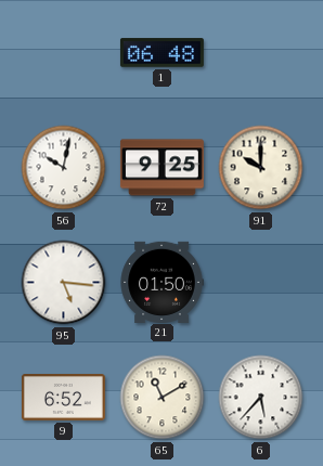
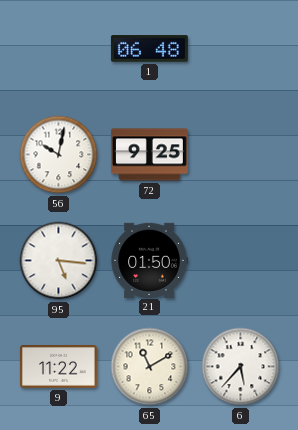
91: 10:00 -> none (261, 168)
9: 6:52 -> 11:22 (58, 367)
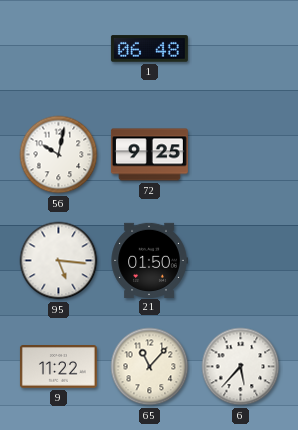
65: 11:10 -> 11:07 (150, 367)
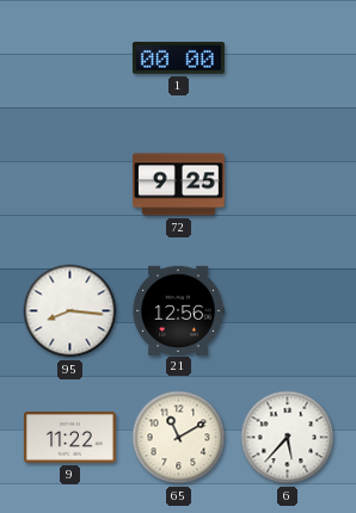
1: 06:48 -> 00:00 (178, 58)
56: 10:02 -> none (59, 155)
95: 5:16 -> 8:16 (70, 311)
21: 01:50 -> 12:56 (178, 310)
65: 11:07 -> 11:10 (179, 438)
